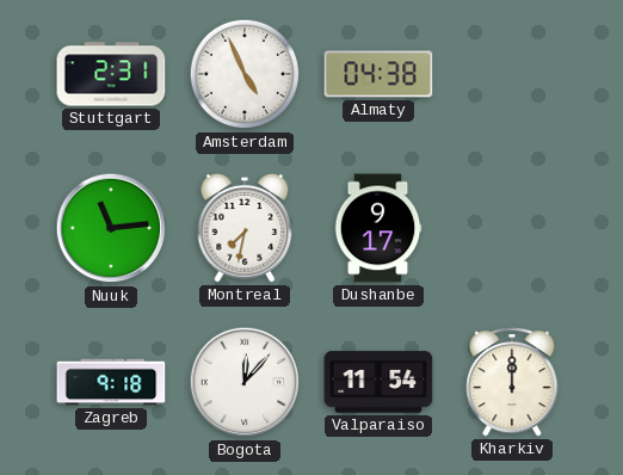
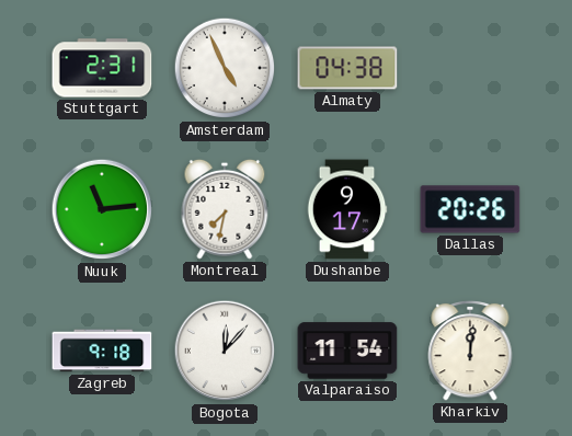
Dallas: none -> 20:26 (470, 209)
Kharkiv: 12:00 -> 12:01 (470, 351)
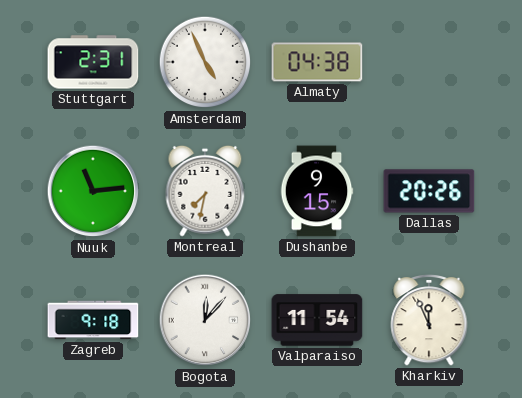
Dushanbe: 9:17 -> 9:15 (317, 191)
Kharkiv: 12:01 -> 11:56 (429, 320)
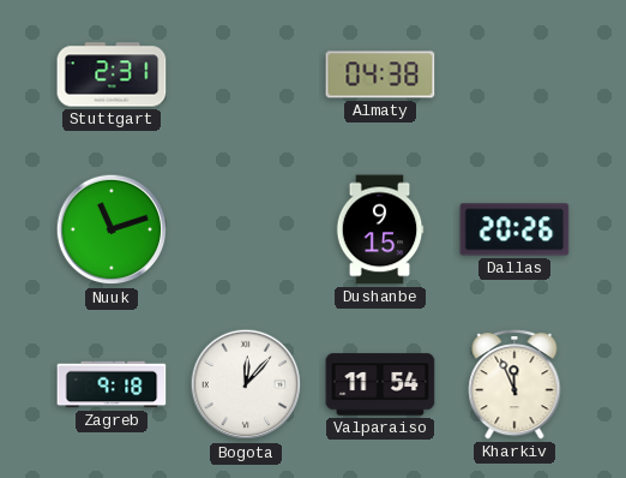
Amsterdam: 4:56 -> none (205, 62)
Nuuk: 11:14 -> 11:12 (112, 229)
Montreal: 7:32 -> none (205, 191)
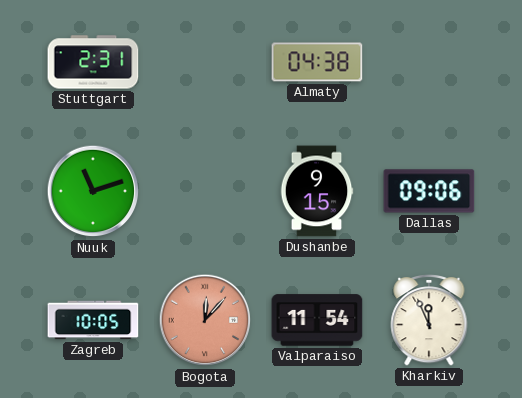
Dallas: 20:26 -> 09:06 (429, 191)
Zagreb: 9:18 -> 10:05 (93, 320)
Bogota dial: white -> salmon (205, 320)
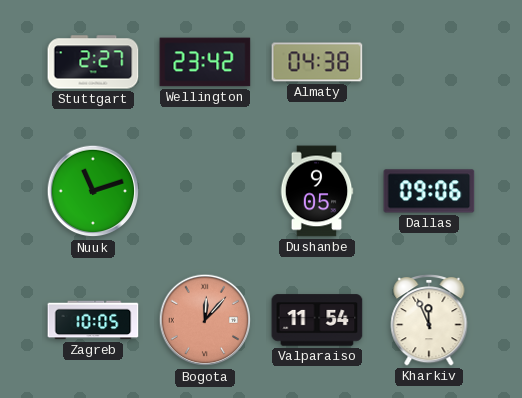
Stuttgart: 2:31 -> 2:27 (93, 62)
Wellington: none -> 23:42 (205, 62)
Dushanbe: 9:15 -> 9:05 (317, 191)
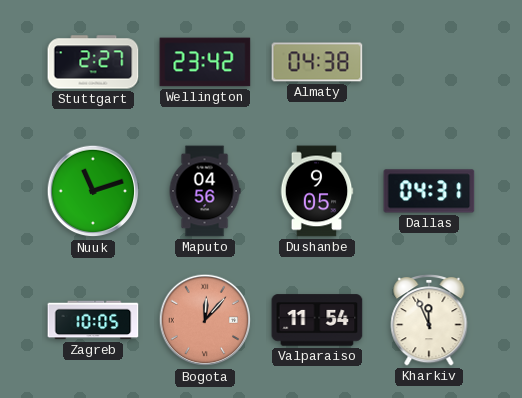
Maputo: none -> 04:56 (205, 191)
Dallas: 09:06 -> 04:31 (429, 191)
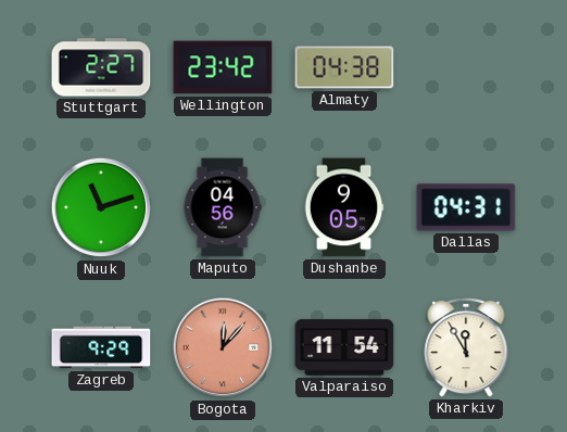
Zagreb: 10:05 -> 9:29 (101, 347)
Kharkiv: 11:56 -> 11:55 (466, 347)
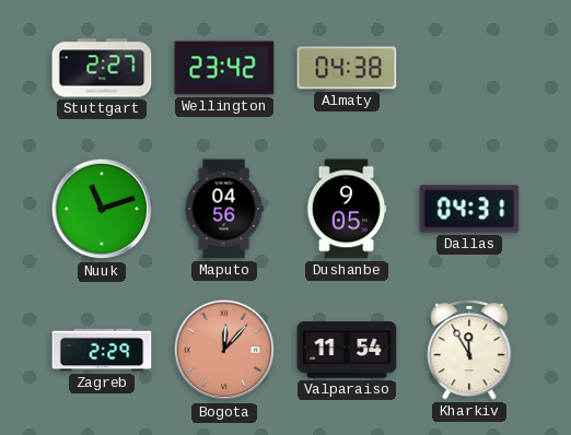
Zagreb: 9:29 -> 2:29 (102, 350)
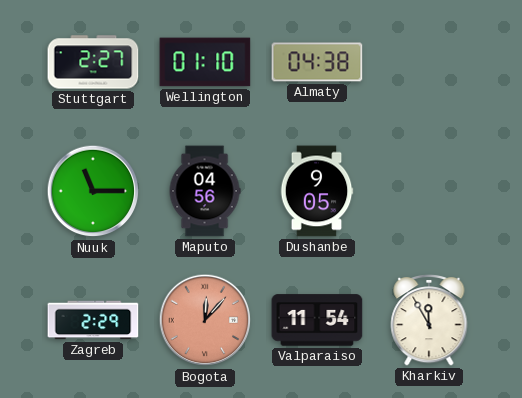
Wellington: 23:42 -> 01:10 (205, 62)
Nuuk: 11:12 -> 11:15 (93, 191)
Dallas: 04:31 -> none (469, 209)
